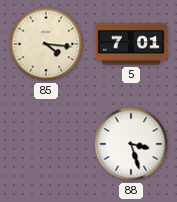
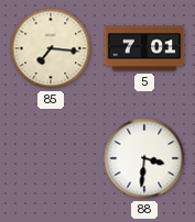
85: 4:16 -> 7:16 (51, 48)
88: 3:27 -> 3:31 (144, 158)
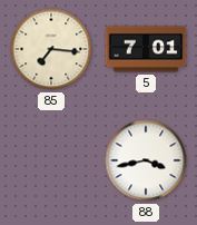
88: 3:31 -> 3:43 (146, 160)
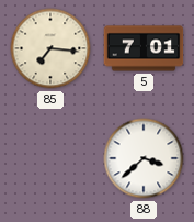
88: 3:43 -> 3:38 (144, 158)
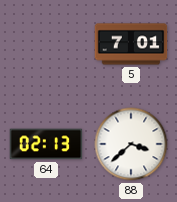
85: 7:16 -> none (50, 48)
64: none -> 02:13 (46, 144)
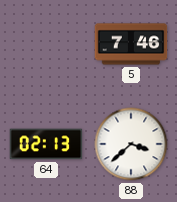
5: 7:01 -> 7:46 (131, 44)
